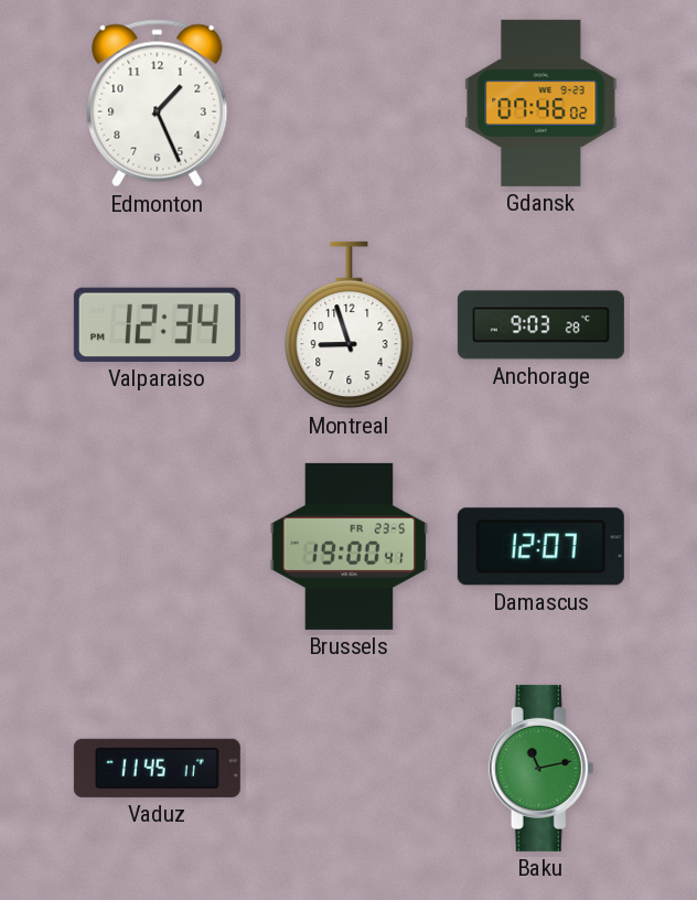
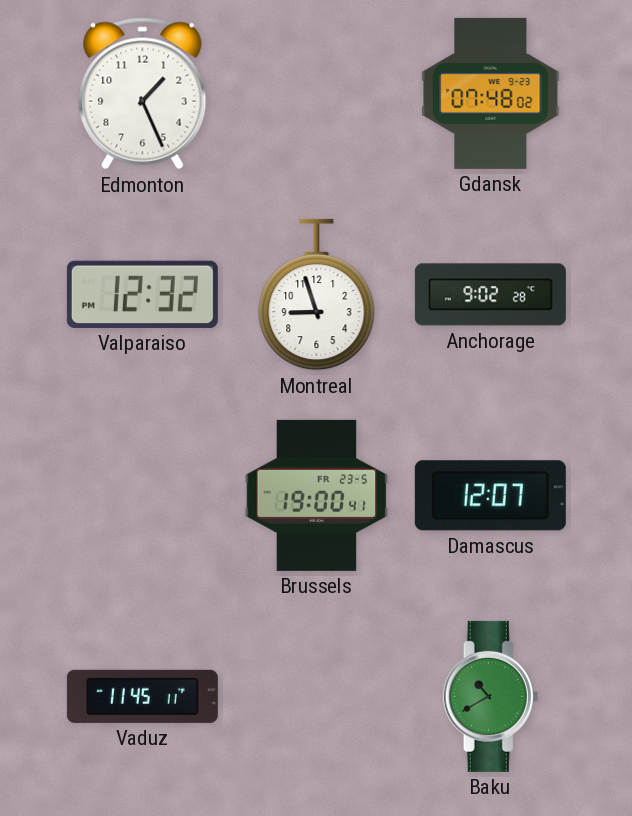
Gdansk: 07:46 -> 07:48 (491, 93)
Valparaiso: 12:34 -> 12:32 (142, 294)
Anchorage: 9:03 -> 9:02 (490, 295)
Baku: 11:13 -> 10:40 (491, 696)
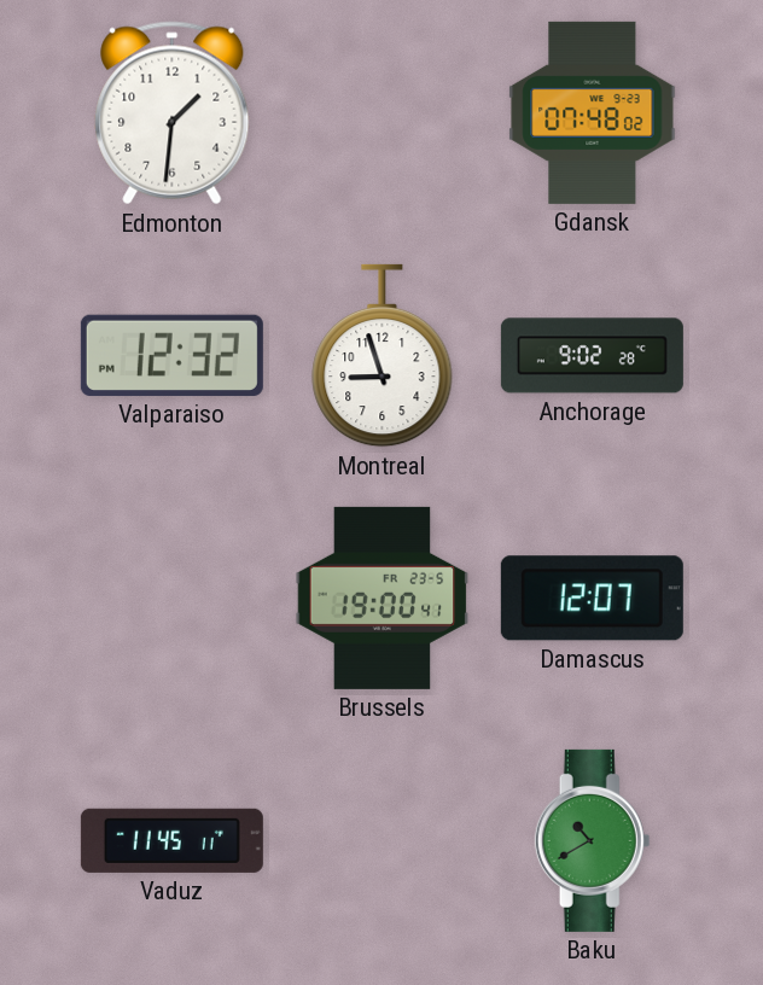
Edmonton: 1:26 -> 1:31 (173, 113)
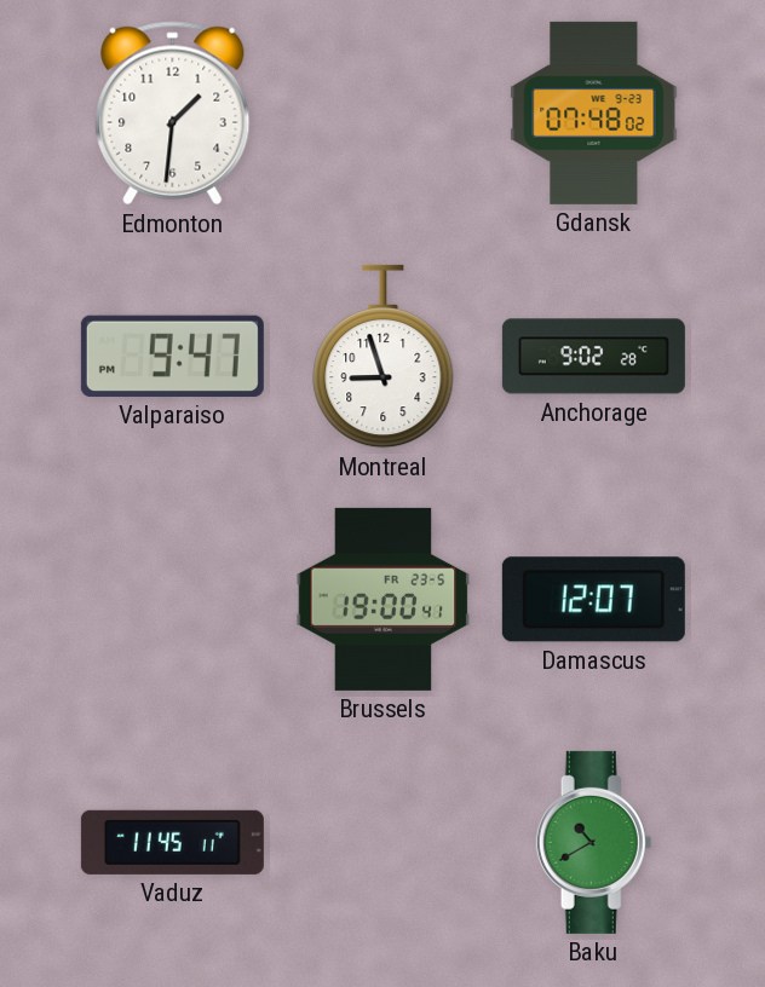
Valparaiso: 12:32 -> 9:47 (172, 356)
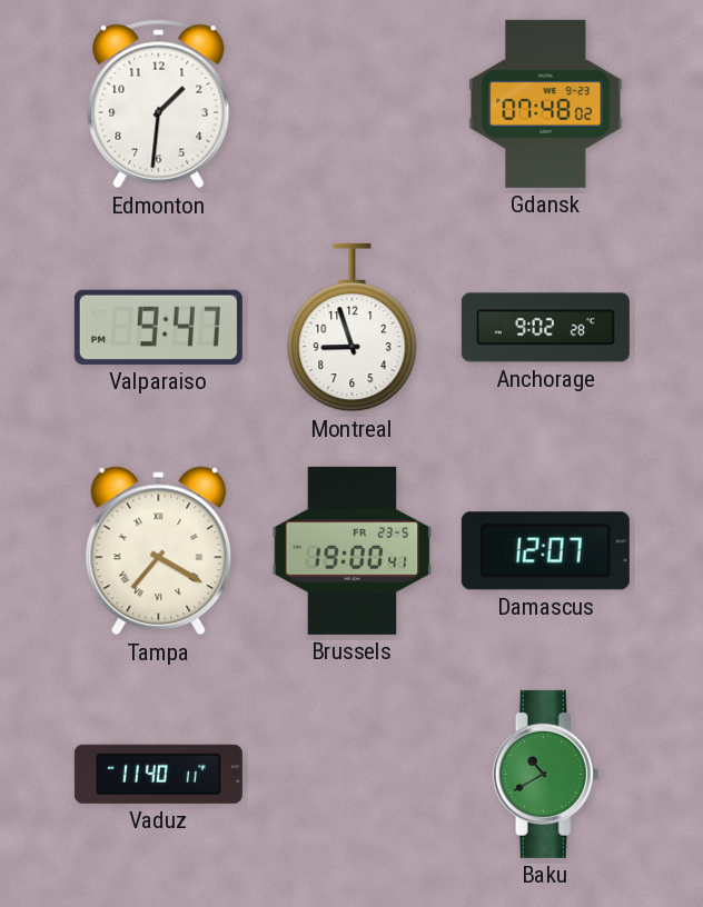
Tampa: none -> 7:20 (159, 551)
Vaduz: 11:45 -> 11:40 (158, 774)
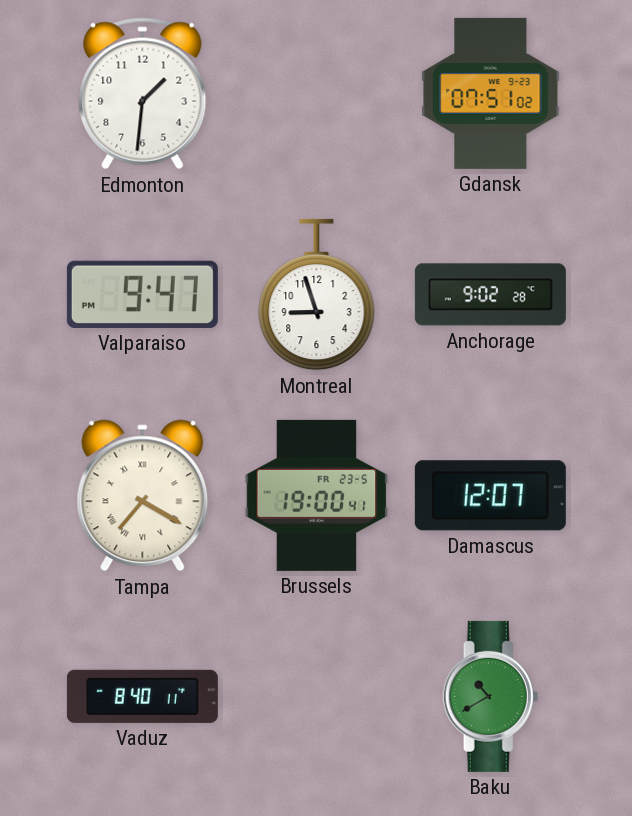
Gdansk: 07:48 -> 07:51 (491, 93)
Vaduz: 11:40 -> 8:40 (142, 696)
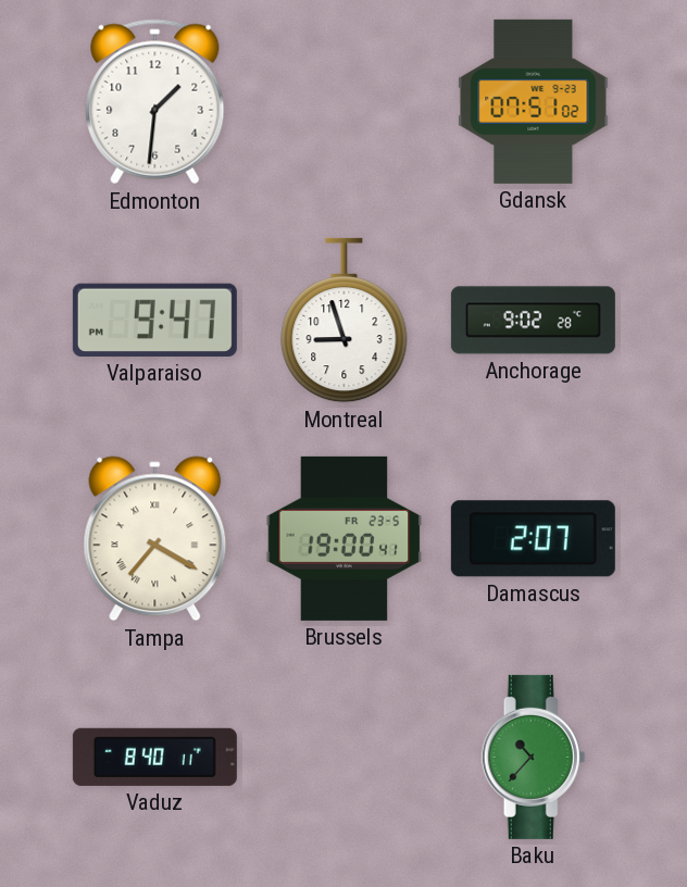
Damascus: 12:07 -> 2:07 (533, 539)
Baku: 10:40 -> 10:37 (534, 757)
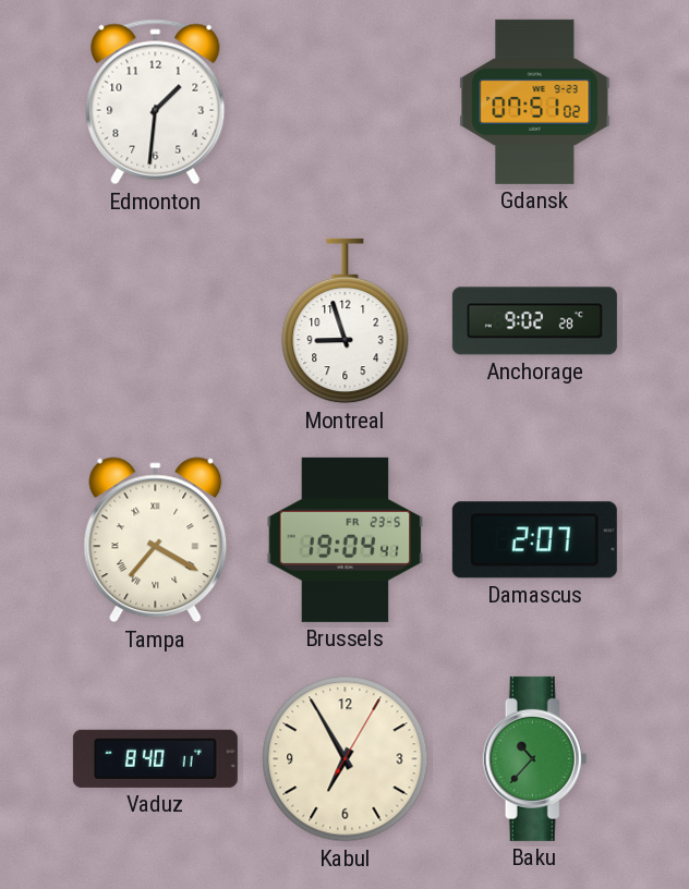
Valparaiso: 9:47 -> none (154, 320)
Brussels: 19:00 -> 19:04 (346, 539)
Kabul: none -> 6:55 (346, 759)
